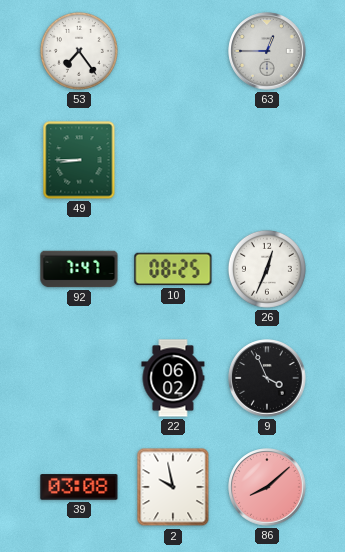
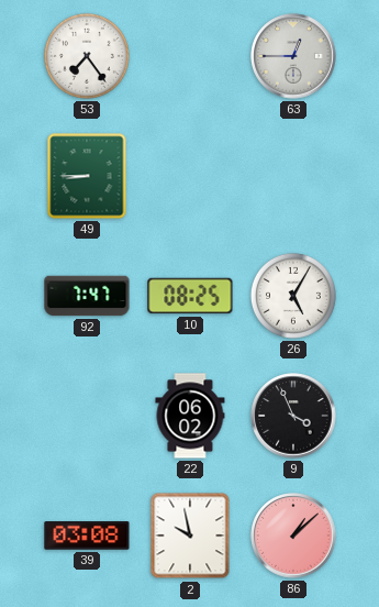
26: 12:34 -> 5:05 (293, 296)
86: 8:08 -> 1:08 (293, 536)
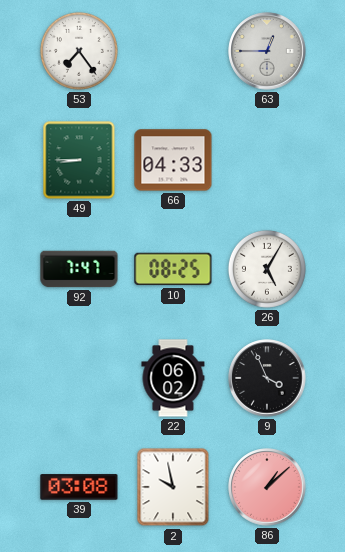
66: none -> 04:33 (173, 160)
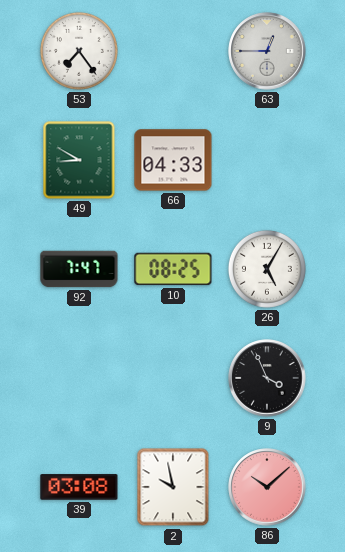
49: 8:45 -> 8:50 (79, 160)
22: 06:02 -> none (173, 378)
86: 1:08 -> 10:08 (267, 487)
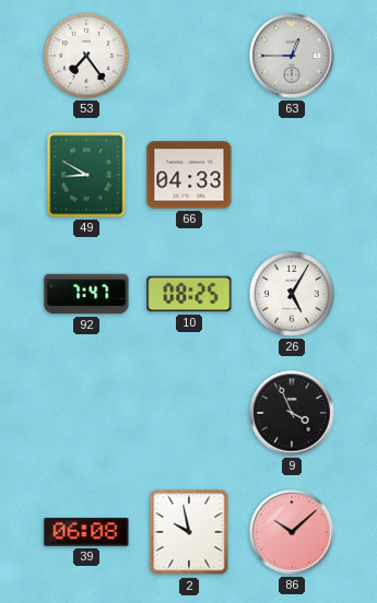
39: 03:08 -> 06:08 (86, 532)
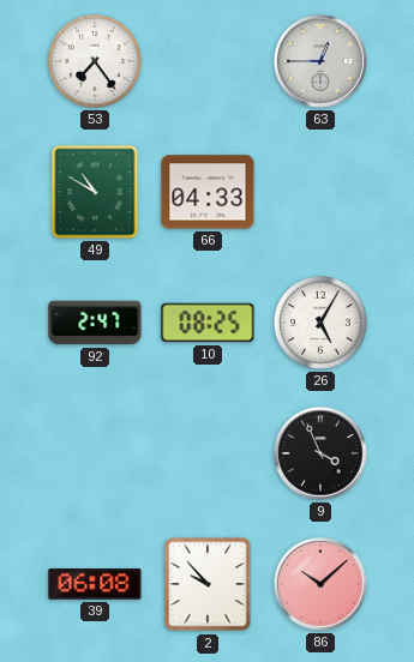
49: 8:50 -> 10:50 (95, 192)
92: 7:47 -> 2:47 (95, 323)
2: 9:58 -> 9:53 (208, 584)
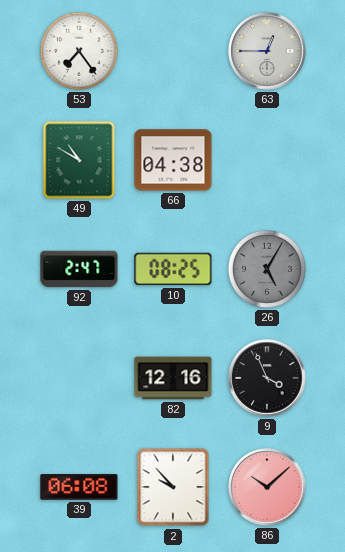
66: 04:33 -> 04:38 (173, 160)
26 dial: white -> grey (267, 269)
82: none -> 12:16 (173, 378)
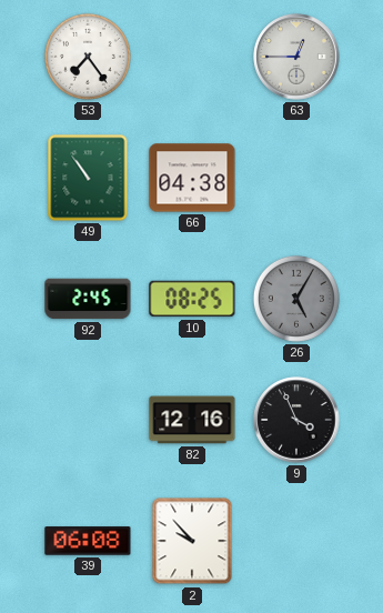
49: 10:50 -> 10:54 (88, 178)
92: 2:47 -> 2:45 (88, 299)
86: 10:08 -> none (267, 487)
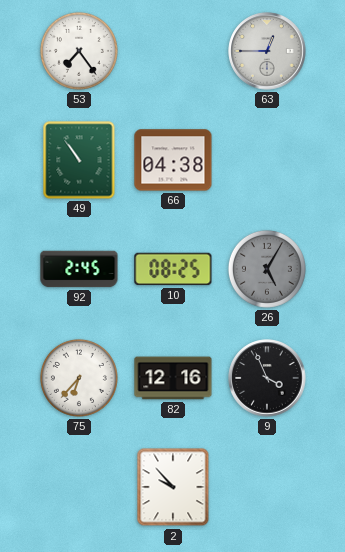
75: none -> 6:37 (79, 378)
39: 06:08 -> none (88, 541)
